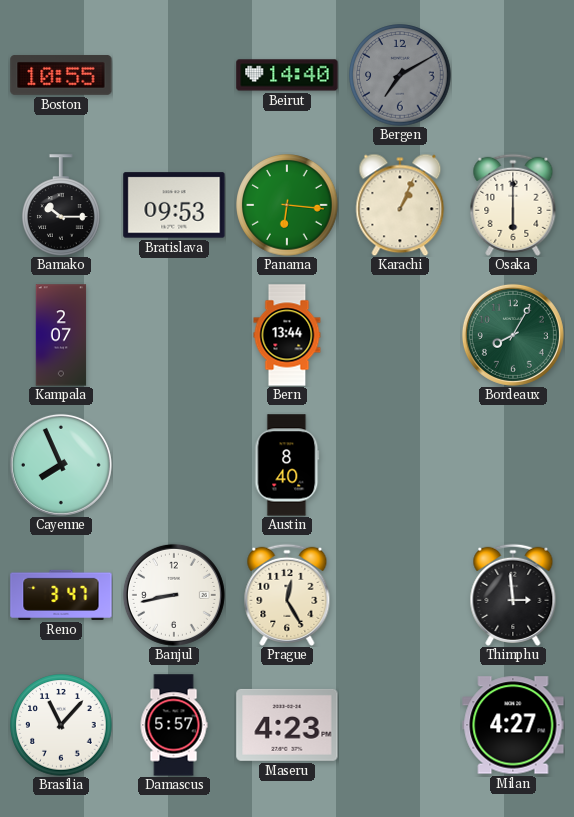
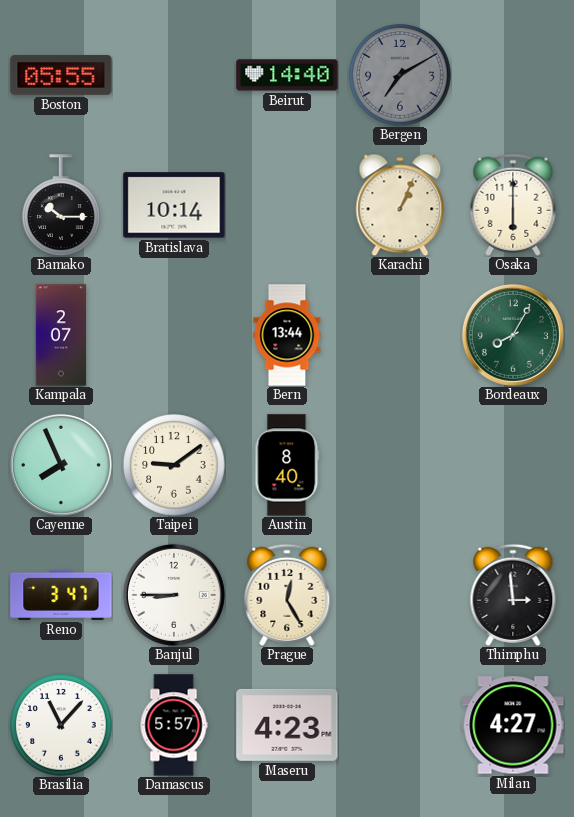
Boston: 10:55 -> 05:55 (61, 76)
Bratislava: 09:53 -> 10:14 (174, 205)
Panama: 6:16 -> none (287, 205)
Taipei: none -> 9:09 (174, 465)
Banjul: 8:43 -> 8:45 (174, 595)
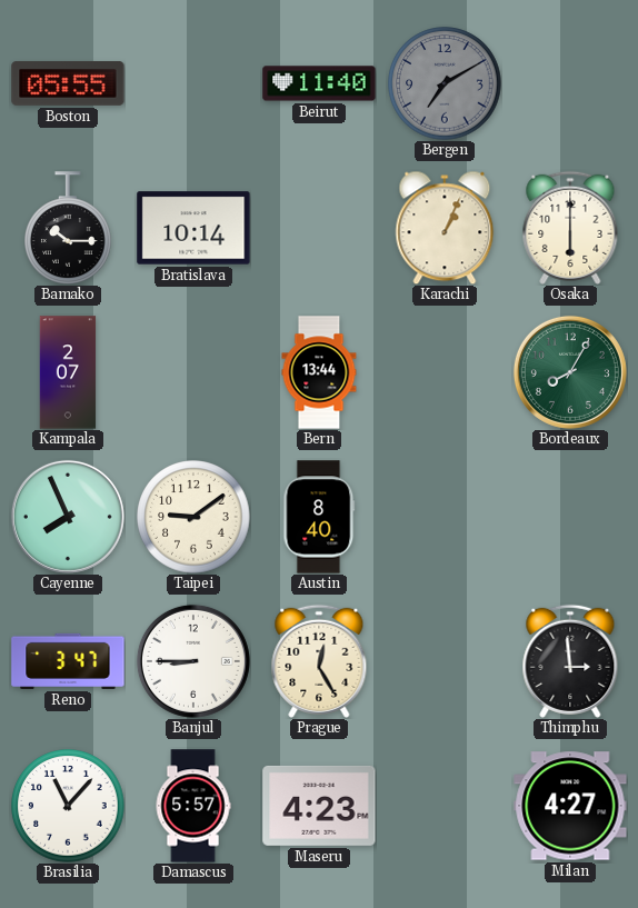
Beirut: 14:40 -> 11:40 (319, 83)
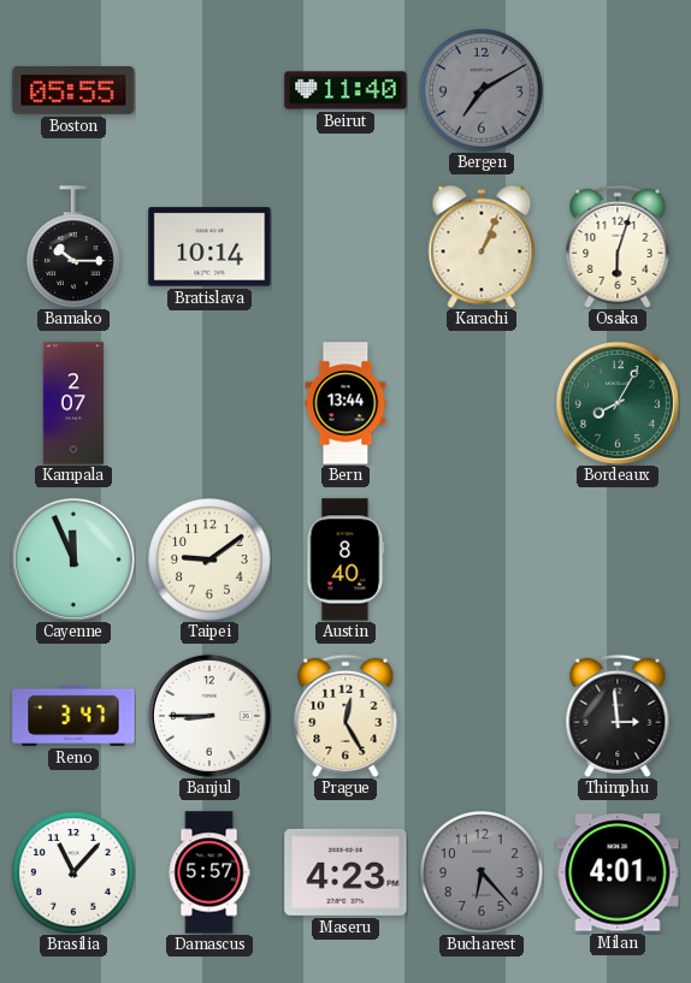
Osaka: 6:00 -> 6:03 (618, 247)
Cayenne: 7:56 -> 11:56 (73, 559)
Bucharest: none -> 6:23 (482, 872)
Milan: 4:27 -> 4:01 (618, 872)
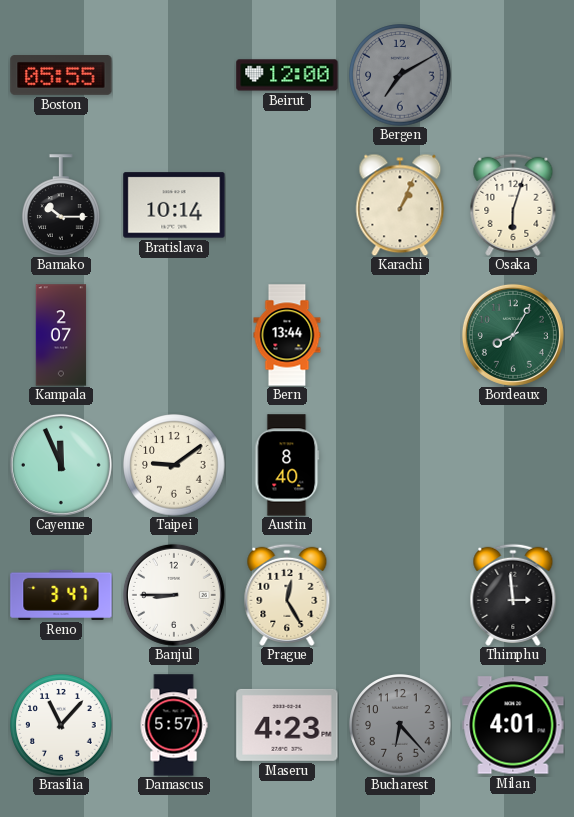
Beirut: 11:40 -> 12:00 (287, 75)
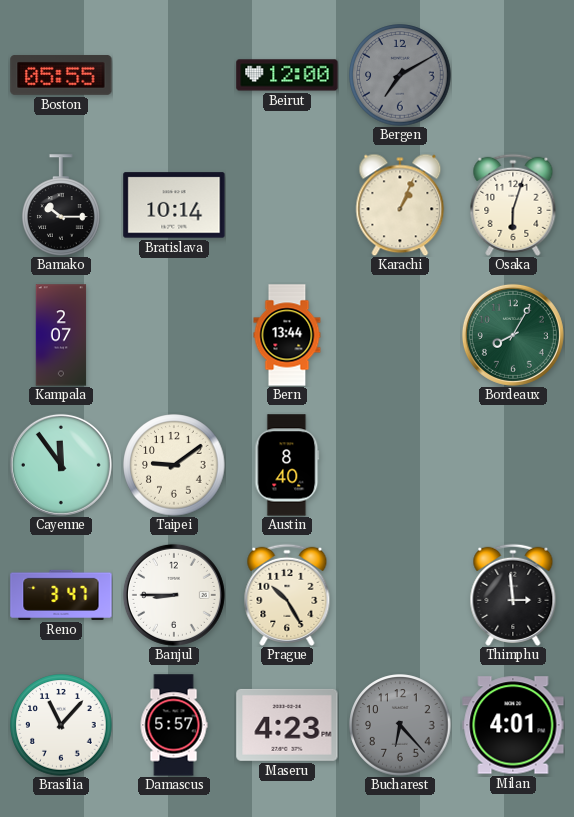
Cayenne: 11:56 -> 11:54 (61, 465)
Prague: 12:25 -> 10:25 (287, 595)
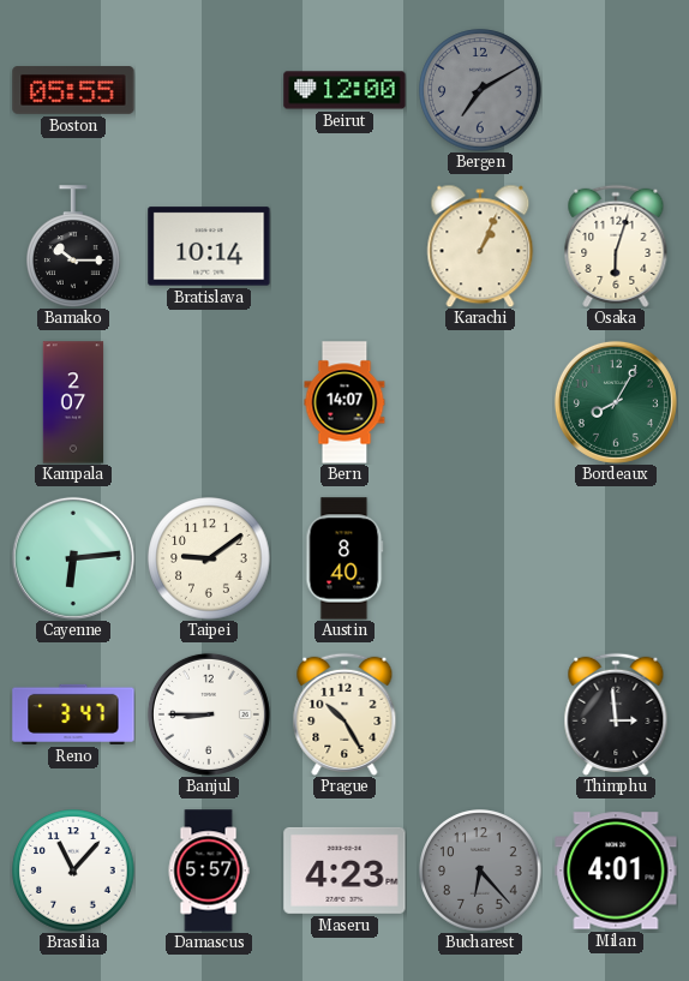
Bern: 13:44 -> 14:07 (344, 402)
Cayenne: 11:54 -> 6:14 (73, 558)
